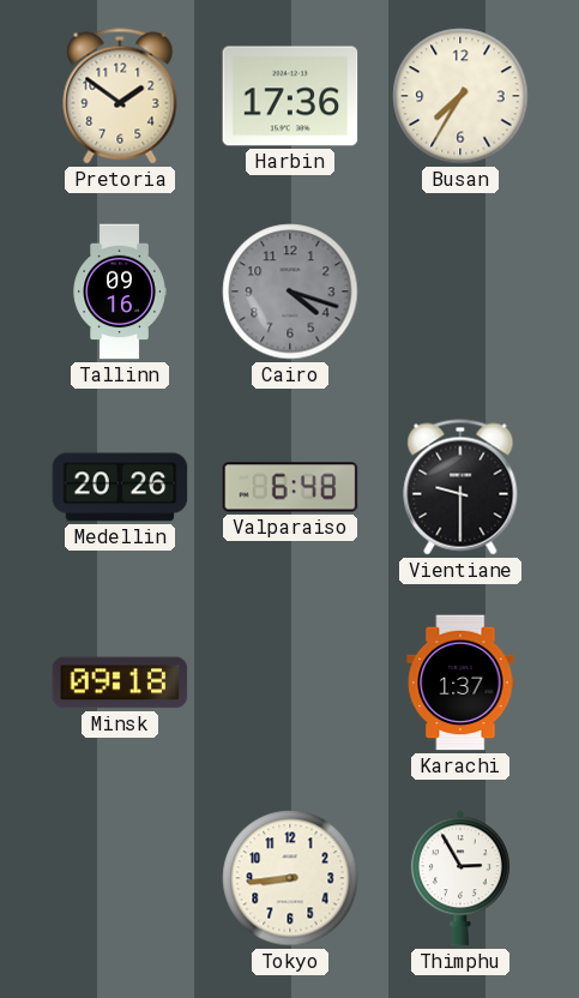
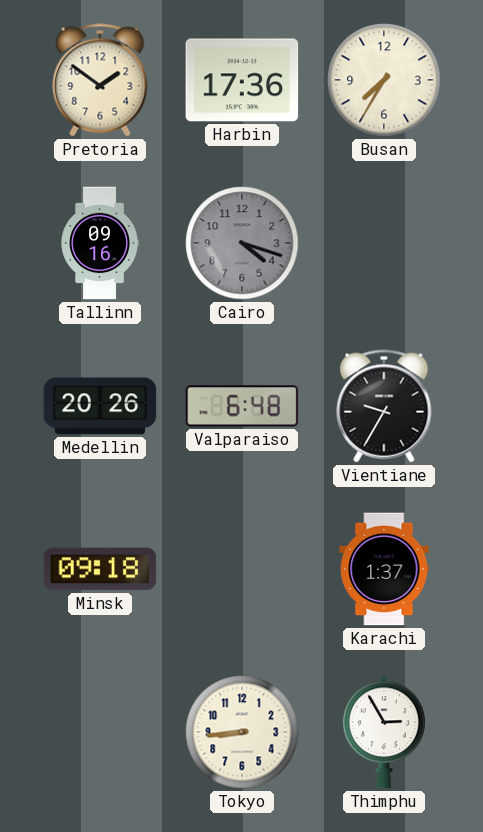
Vientiane: 9:30 -> 9:35 (384, 406)
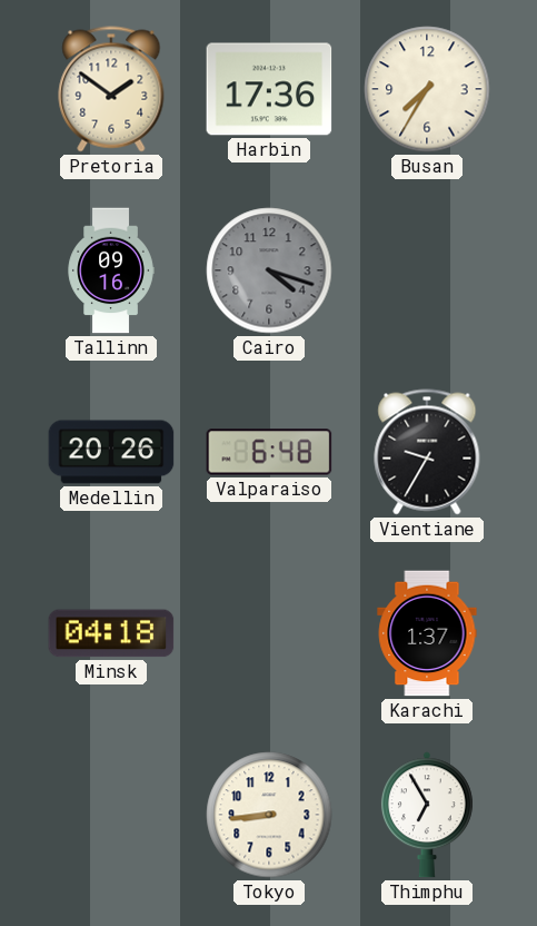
Minsk: 09:18 -> 04:18 (111, 633)
Thimphu: 2:55 -> 6:55 (427, 815)
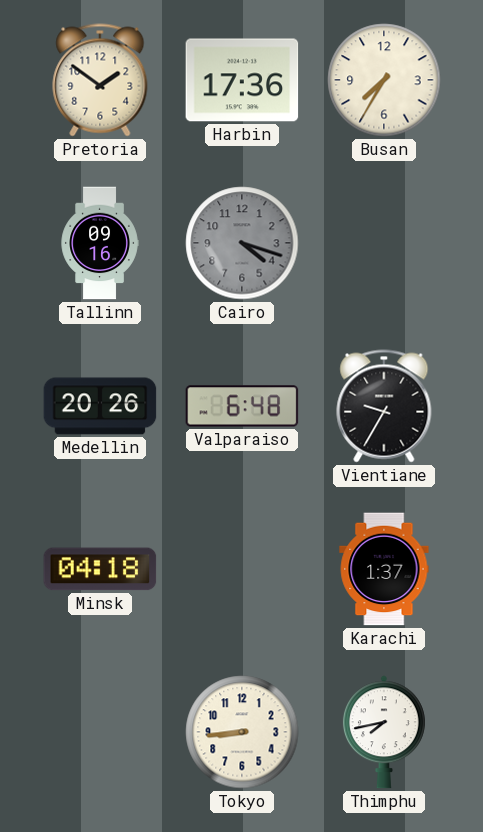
Thimphu: 6:55 -> 7:43 (384, 732)
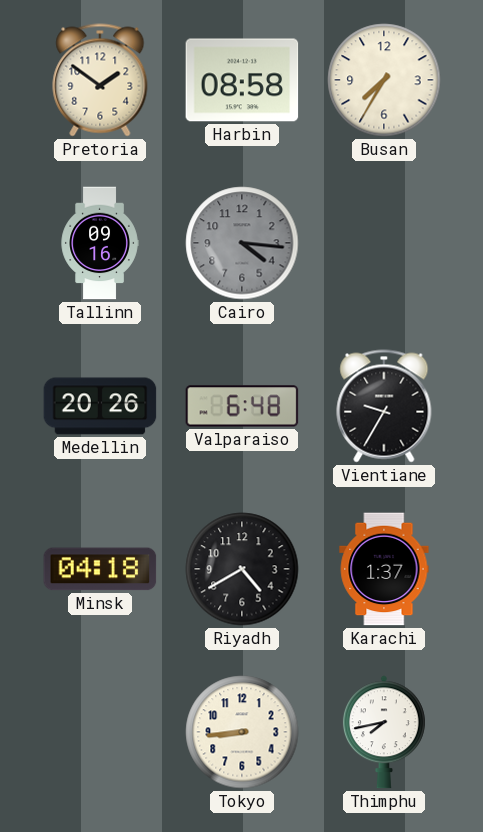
Harbin: 17:36 -> 08:58 (242, 80)
Cairo: 4:18 -> 4:16 (242, 243)
Riyadh: none -> 4:40 (242, 569)
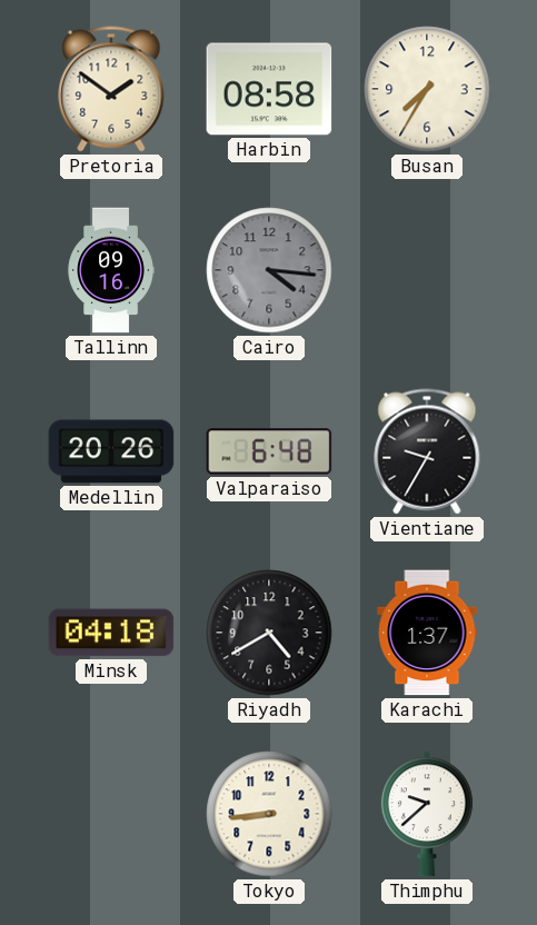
Thimphu: 7:43 -> 9:38 (427, 814)
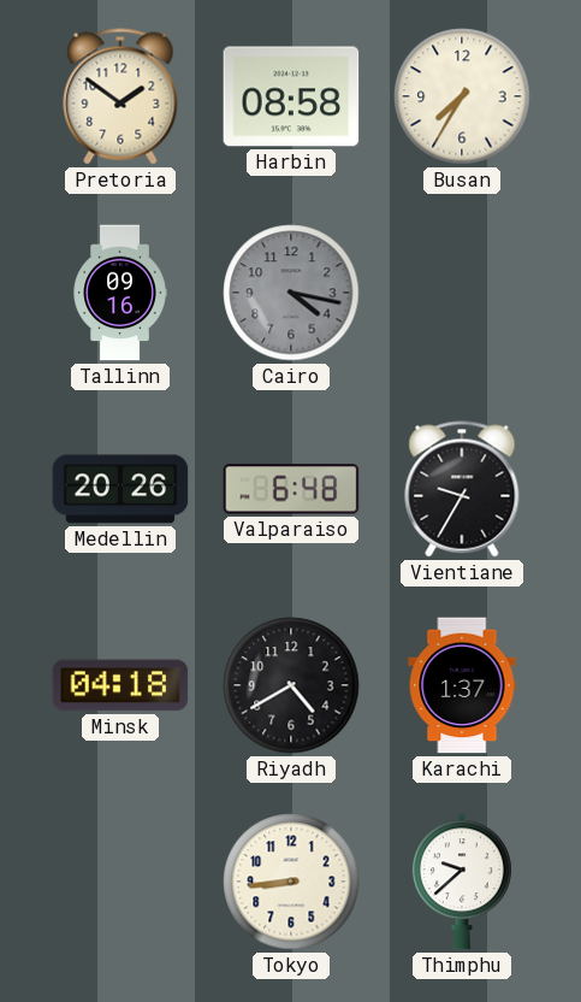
Cairo: 4:16 -> 4:17 (291, 293)
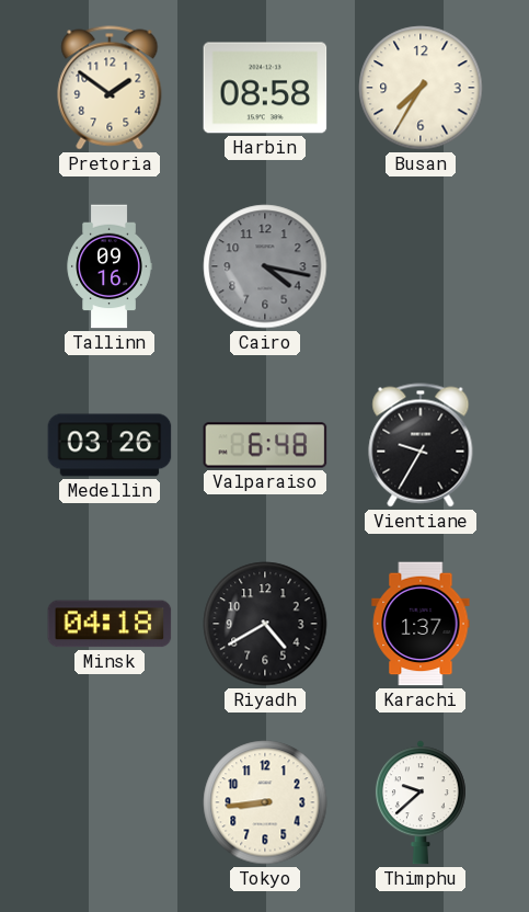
Medellin: 20:26 -> 03:26 (110, 445)
